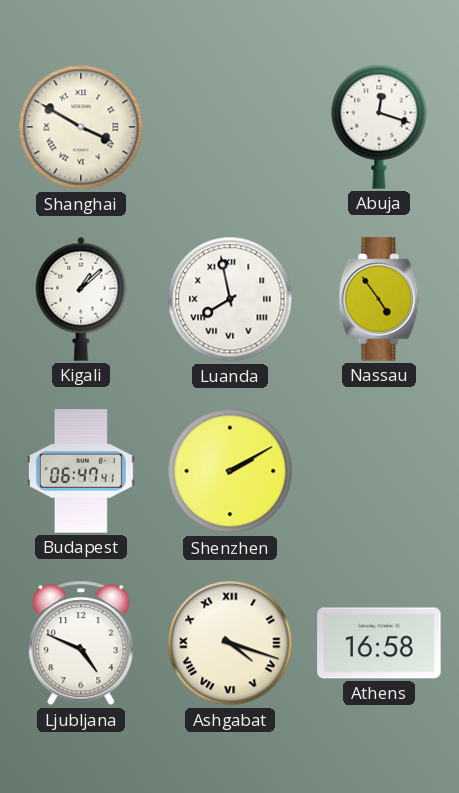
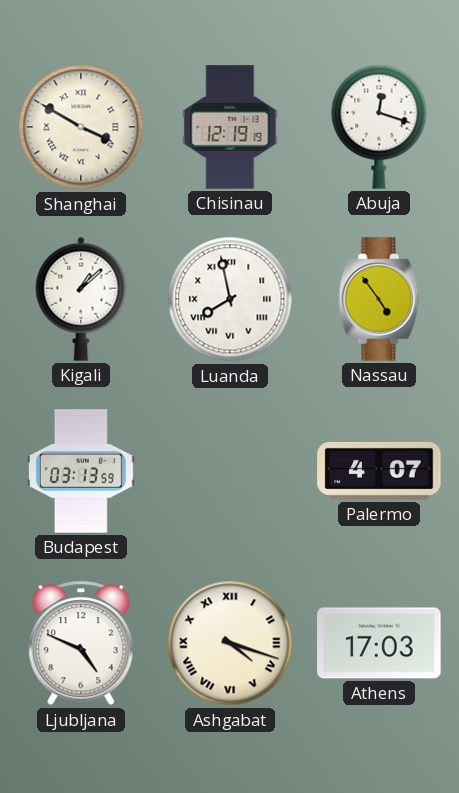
Chisinau: none -> 12:19 (230, 127)
Budapest: 06:47 -> 03:13 (81, 471)
Shenzhen: 2:10 -> none (230, 471)
Palermo: none -> 4:07 (379, 471)
Athens: 16:58 -> 17:03 (379, 643)
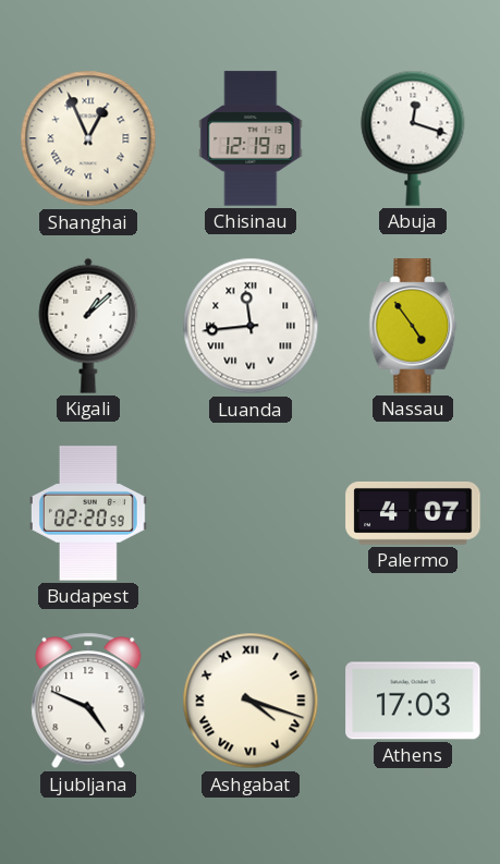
Shanghai: 3:50 -> 12:56 (88, 138)
Luanda: 7:58 -> 11:44 (251, 326)
Budapest: 03:13 -> 02:20 (88, 513)
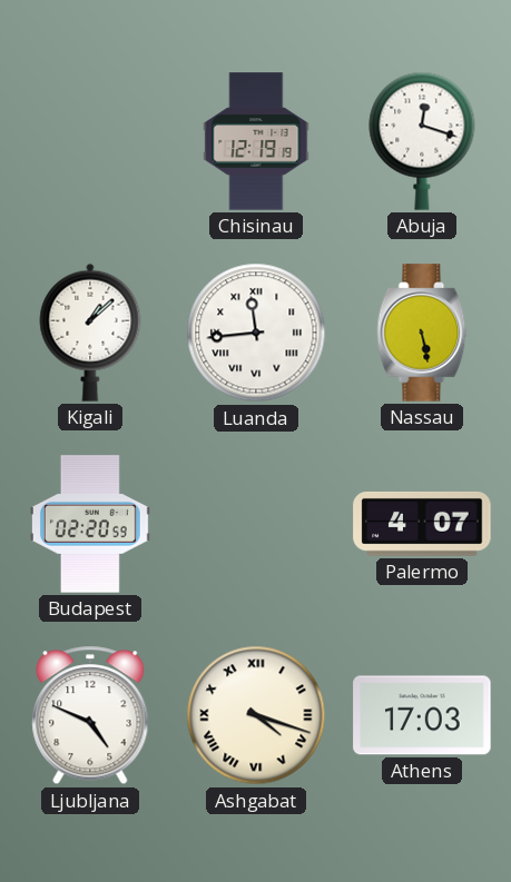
Shanghai: 12:56 -> none (88, 138)
Nassau: 4:54 -> 5:28 (422, 333)
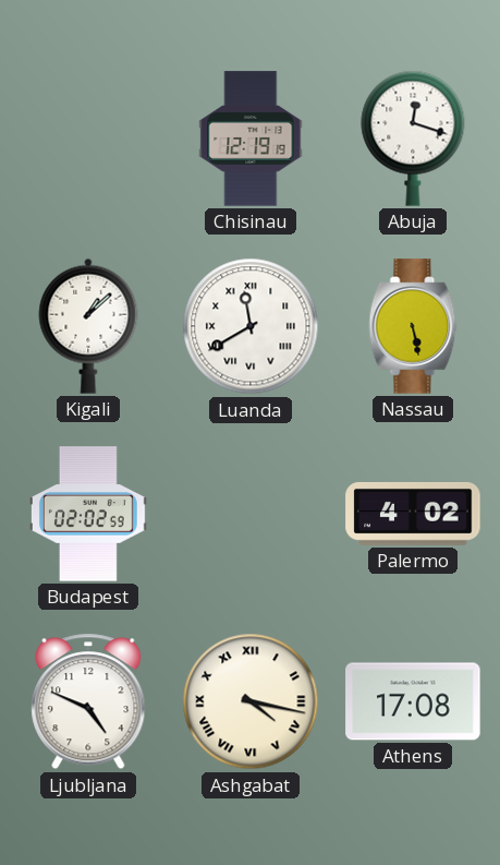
Luanda: 11:44 -> 11:40 (251, 326)
Budapest: 02:20 -> 02:02 (88, 514)
Palermo: 4:07 -> 4:02 (413, 514)
Ashgabat: 4:18 -> 4:17 (251, 701)
Athens: 17:03 -> 17:08 (413, 701)
